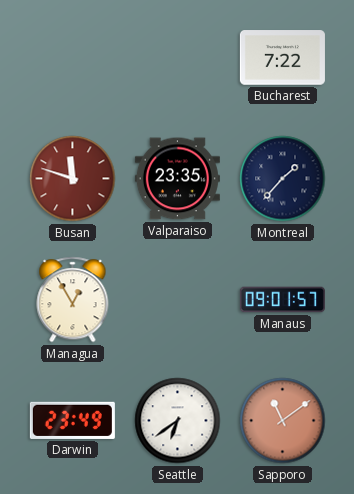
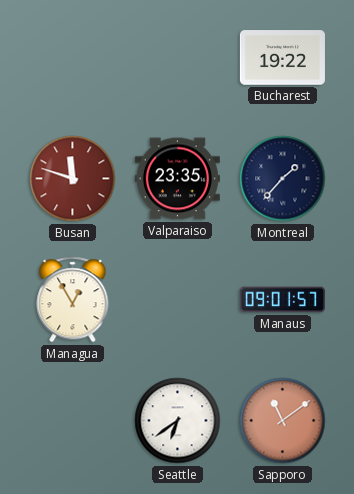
Bucharest: 7:22 -> 19:22 (282, 58)
Darwin: 23:49 -> none (72, 420)
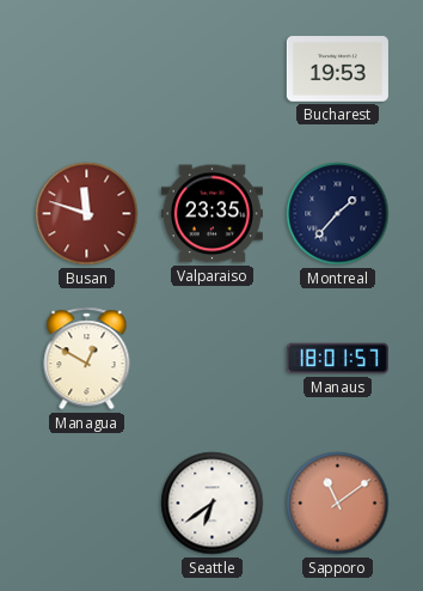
Bucharest: 19:22 -> 19:53 (337, 69)
Managua: 12:55 -> 12:50 (87, 359)
Manaus: 09:01 -> 18:01 (337, 359)
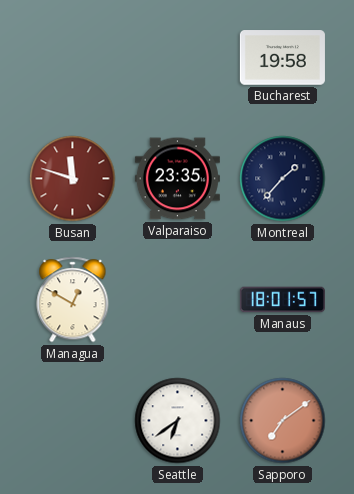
Bucharest: 19:53 -> 19:58 (282, 58)
Sapporo: 11:09 -> 7:09 (283, 421)
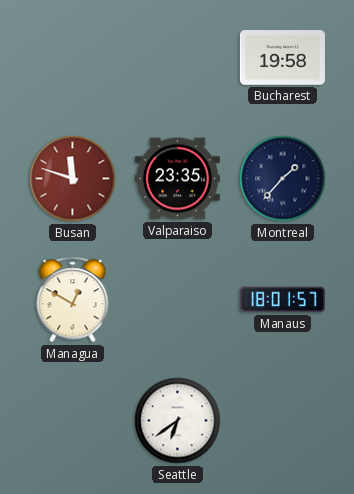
Sapporo: 7:09 -> none (283, 421)
